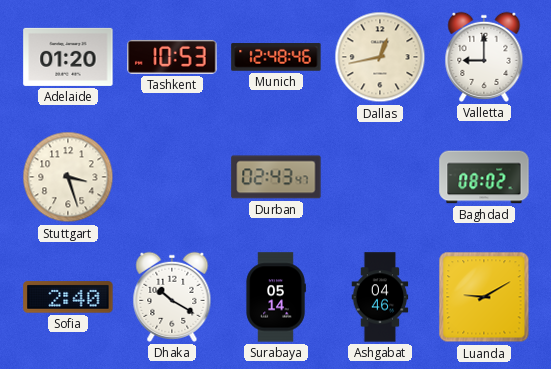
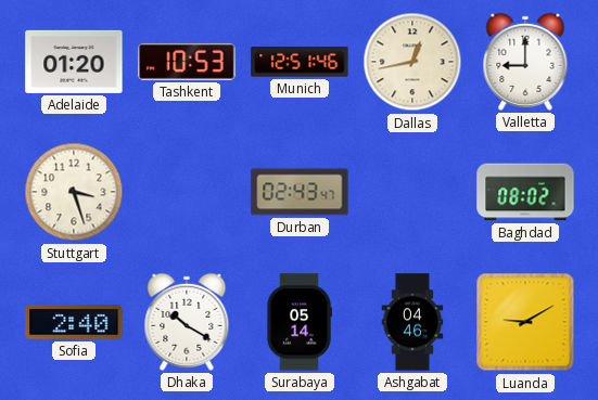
Munich: 12:48 -> 12:51 (300, 62)
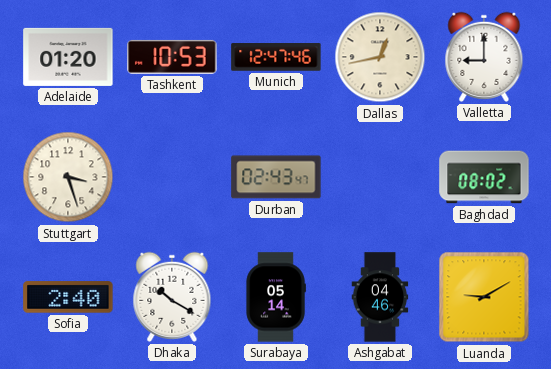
Munich: 12:51 -> 12:47 (276, 57)
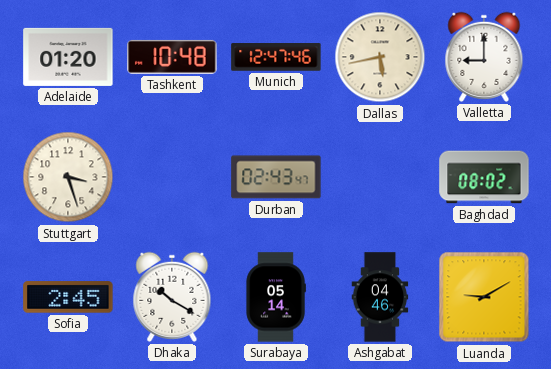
Tashkent: 10:53 -> 10:48 (172, 57)
Dallas: 12:43 -> 5:43 (380, 57)
Sofia: 2:40 -> 2:45 (68, 297)
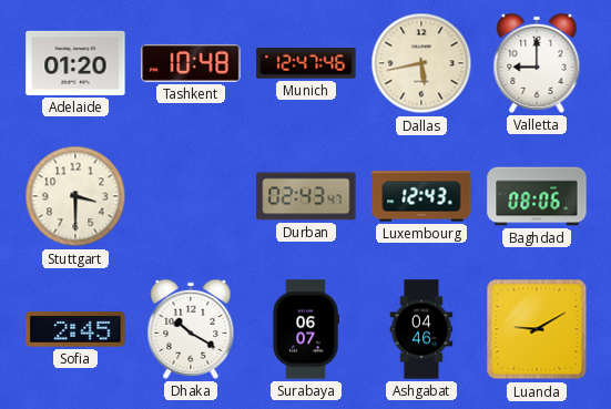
Stuttgart: 3:27 -> 3:30 (75, 196)
Luxembourg: none -> 12:43 (421, 196)
Baghdad: 08:02 -> 08:06 (537, 196)
Surabaya: 05:14 -> 06:07 (306, 329)
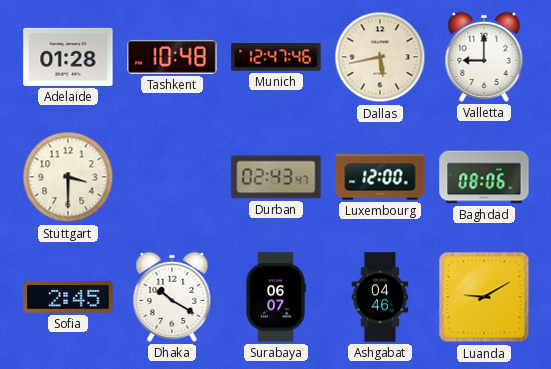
Adelaide: 01:20 -> 01:28 (68, 57)
Luxembourg: 12:43 -> 12:00 (380, 177)
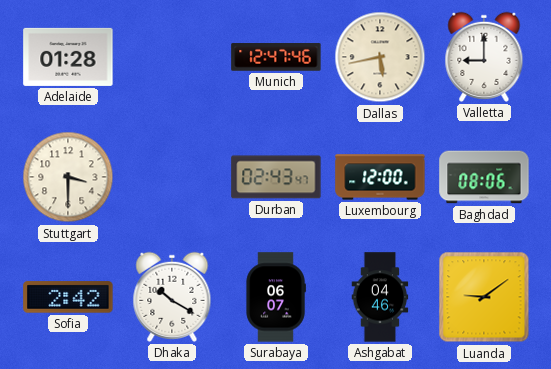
Tashkent: 10:48 -> none (172, 57)
Sofia: 2:45 -> 2:42 (68, 297)
Luanda: 9:10 -> 9:09 (484, 297)
